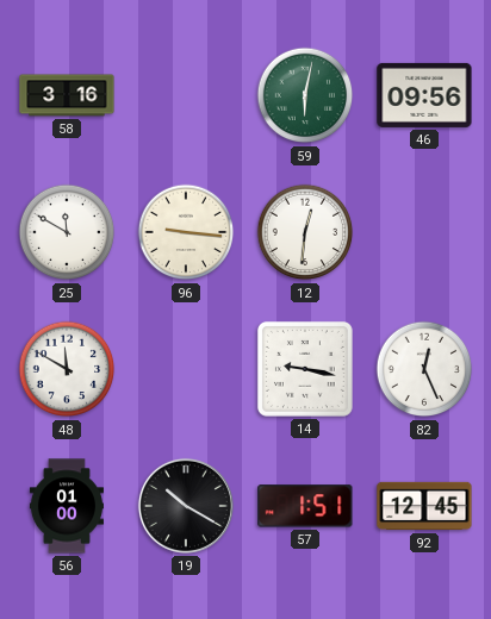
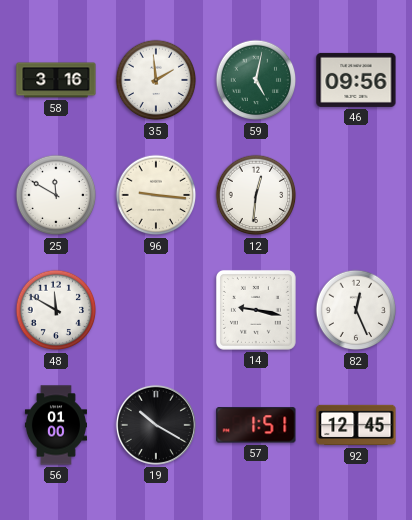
35: none -> 1:59 (156, 80)
59: 6:02 -> 5:02 (256, 80)
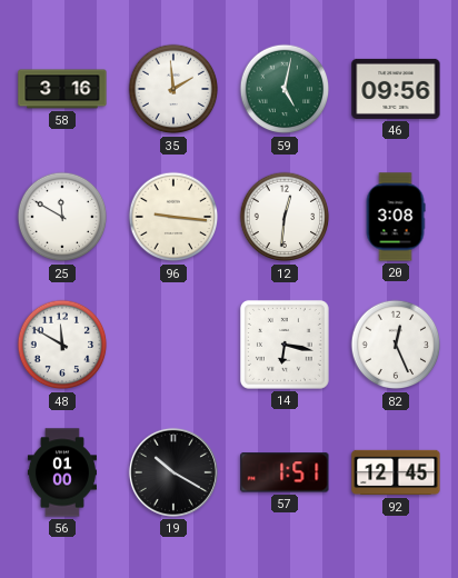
20: none -> 3:08 (396, 217)
14: 9:17 -> 6:17 (285, 345)
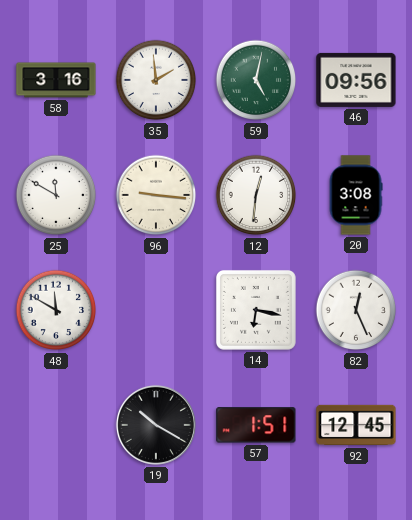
56: 01:00 -> none (62, 472)
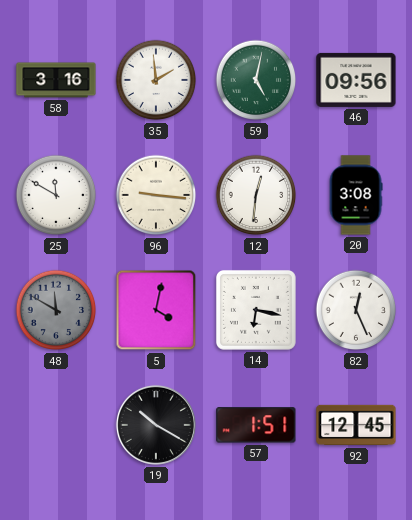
48 dial: white -> grey (56, 310)
5: none -> 4:02 (156, 310)
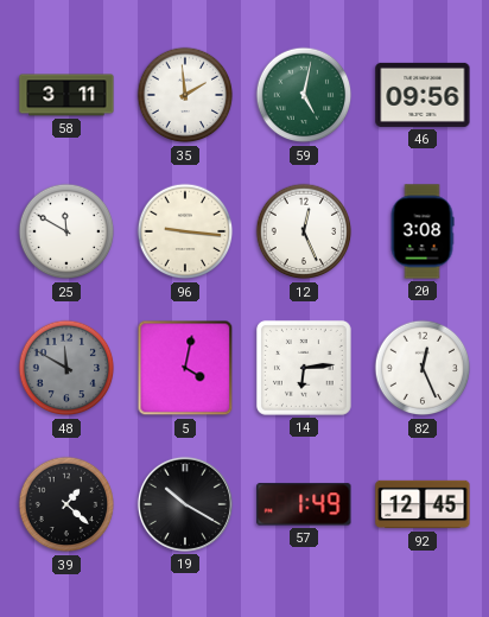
58: 3:16 -> 3:11 (66, 95)
12: 12:31 -> 12:26 (304, 231)
14: 6:17 -> 6:14 (304, 368)
39: none -> 1:22 (66, 504)
57: 1:51 -> 1:49 (304, 504)
